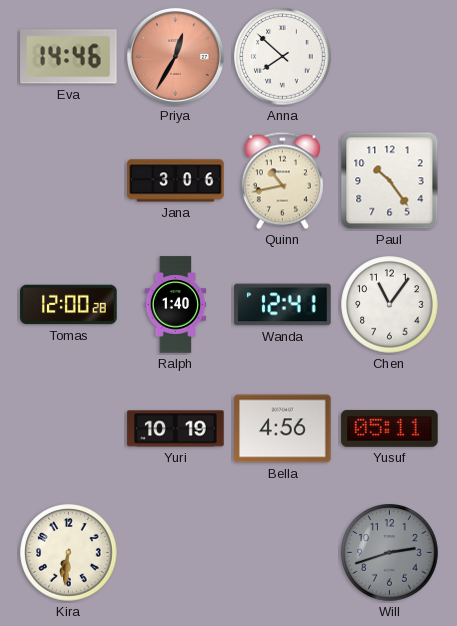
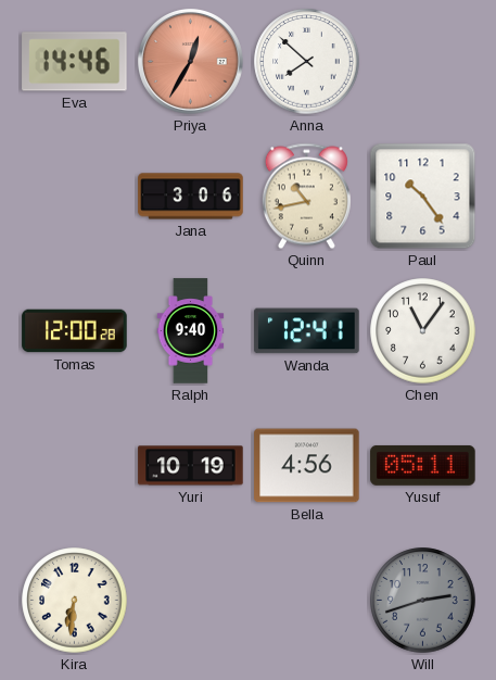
Ralph: 1:40 -> 9:40 (191, 331)
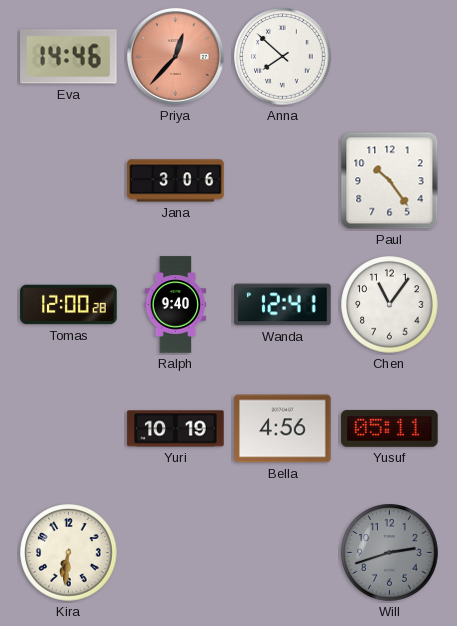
Priya: 12:35 -> 12:37 (175, 56)
Quinn: 10:43 -> none (306, 197)
